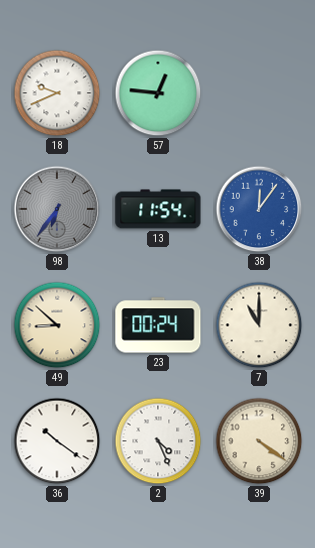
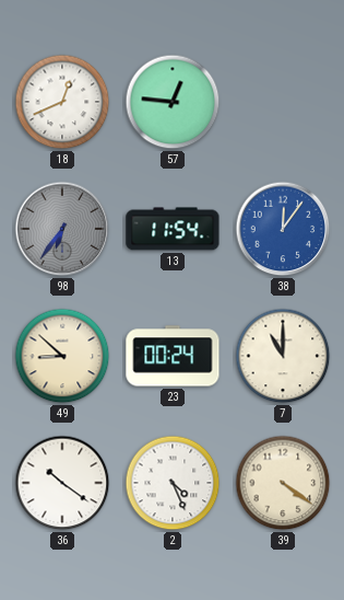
18: 9:41 -> 12:41 (62, 102)
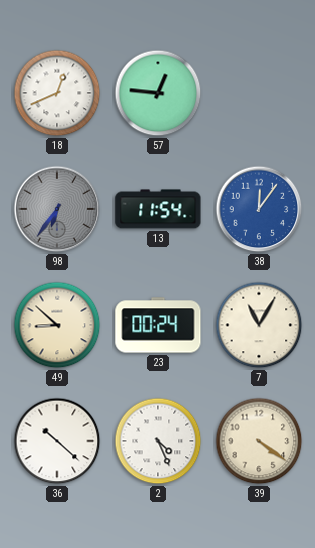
7: 11:00 -> 11:05 (259, 325)
36: 10:21 -> 10:22 (57, 441)
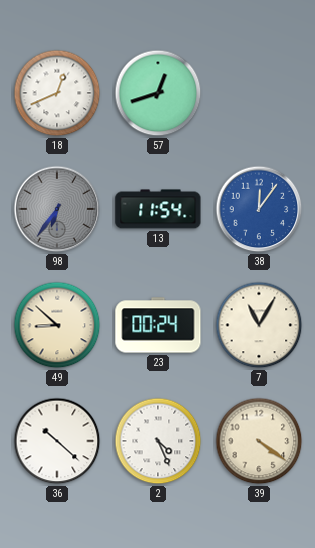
57: 12:46 -> 12:42 (158, 93)
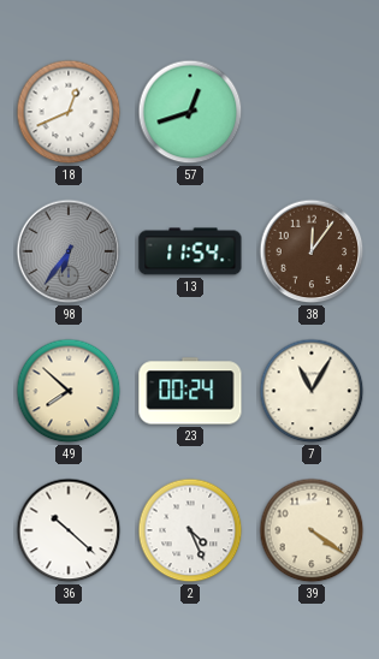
38 dial: blue -> brown (312, 251)
49: 8:52 -> 7:52 (69, 391)
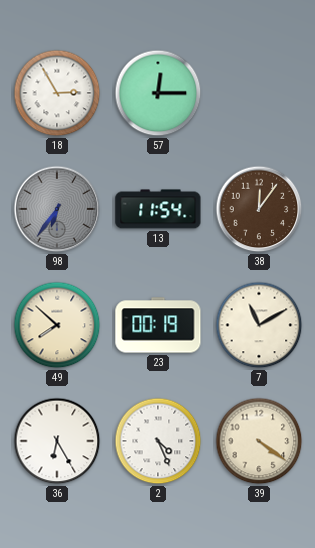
18: 12:41 -> 2:55 (57, 93)
57: 12:42 -> 12:15 (158, 93)
23: 00:24 -> 00:19 (158, 325)
7: 11:05 -> 11:10 (259, 325)
36: 10:22 -> 6:25 (57, 441)
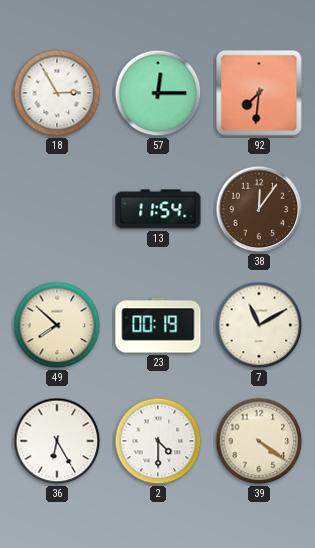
92: none -> 7:31 (259, 93)
98: 6:36 -> none (57, 209)
2: 4:26 -> 4:30 (158, 441)
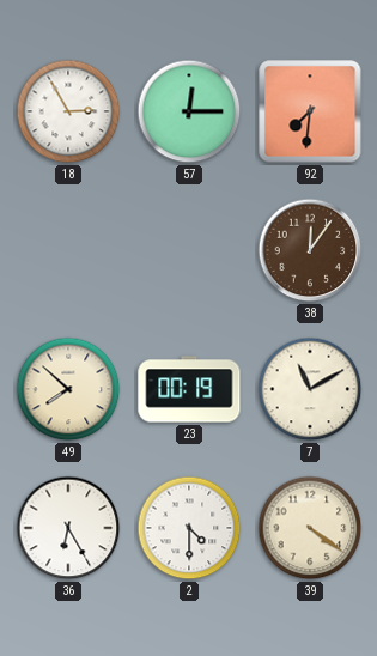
13: 11:54 -> none (158, 209)
